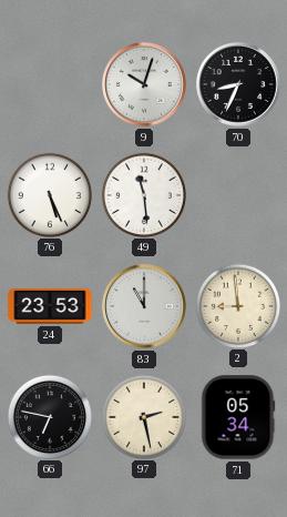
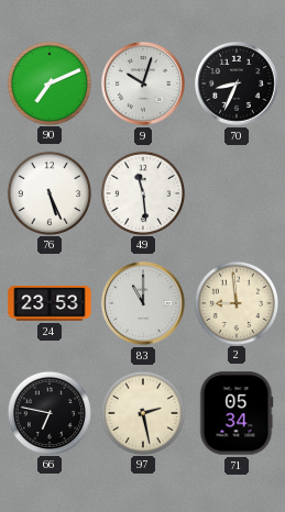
90: none -> 7:11 (48, 82)
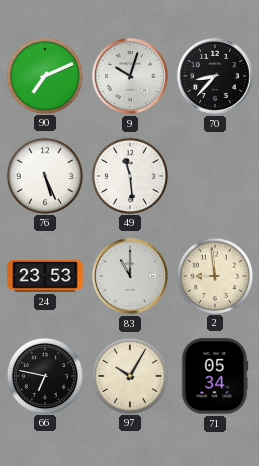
70: 8:34 -> 8:37 (215, 76)
97: 2:28 -> 10:05 (129, 375)
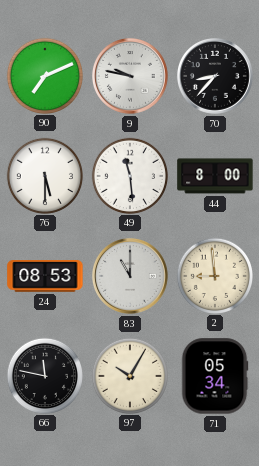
9: 10:03 -> 9:47 (130, 76)
76: 5:26 -> 5:30 (44, 175)
44: none -> 8:00 (215, 176)
24: 23:53 -> 08:53 (45, 276)
66: 6:47 -> 11:47 (44, 375)
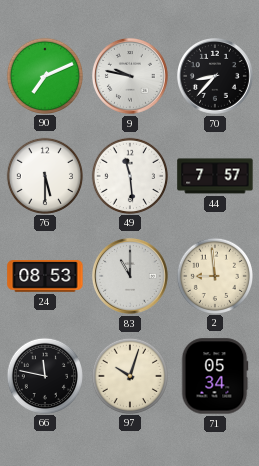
44: 8:00 -> 7:57 (215, 176)
97: 10:05 -> 10:03 (129, 375)
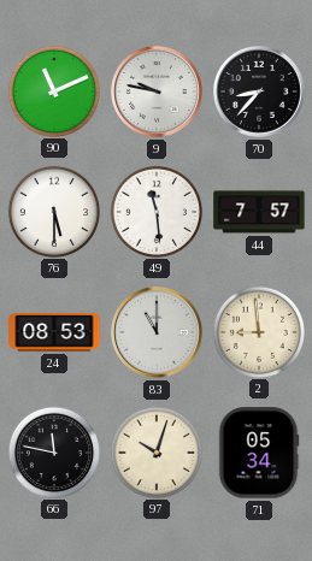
90: 7:11 -> 11:11 (53, 90)
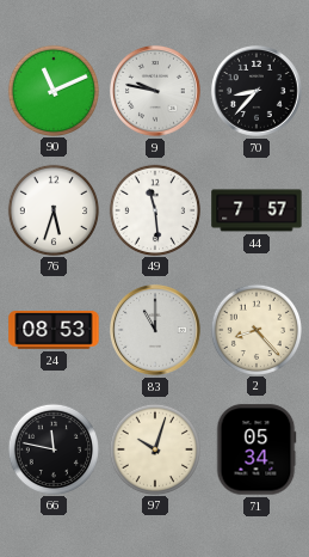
76: 5:30 -> 5:33 (52, 209)
2: 8:59 -> 8:23 (255, 329)
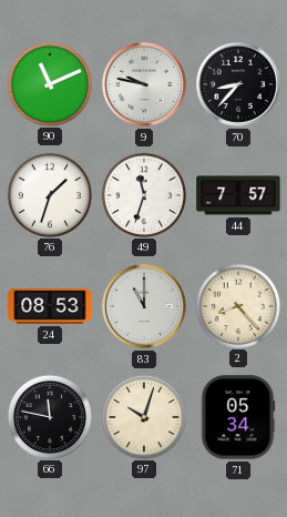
76: 5:33 -> 1:33 (49, 194)
49: 11:29 -> 11:33 (143, 194)
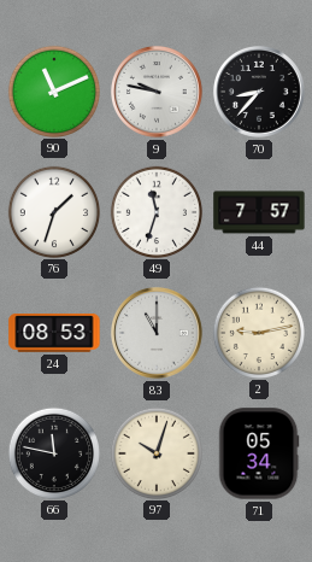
2: 8:23 -> 9:13 (258, 332)
